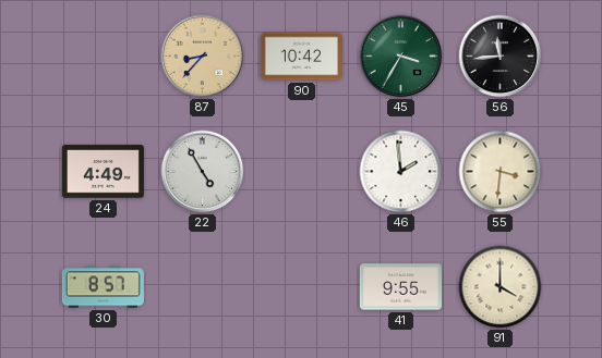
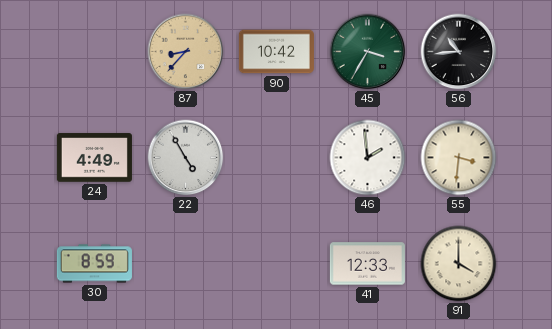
56: 11:44 -> 10:44 (459, 52)
30: 8:57 -> 8:59 (94, 264)
41: 9:55 -> 12:33 (367, 264)
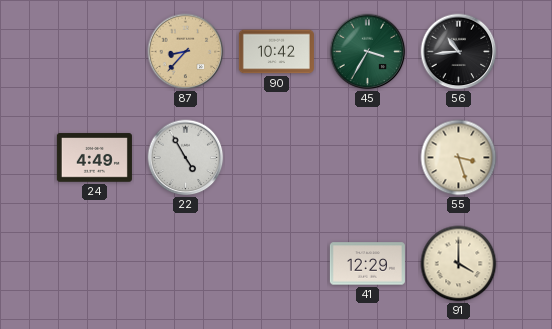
46: 1:59 -> none (368, 158)
55: 3:31 -> 3:27 (459, 158)
30: 8:59 -> none (94, 264)
41: 12:33 -> 12:29 (367, 264)
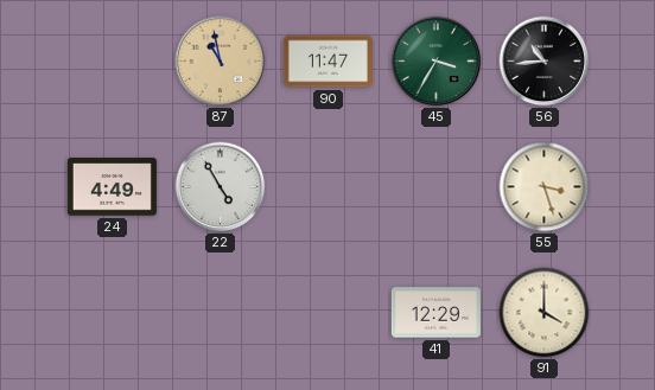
87: 8:37 -> 10:58 (221, 62)
90: 10:42 -> 11:47 (327, 62)
